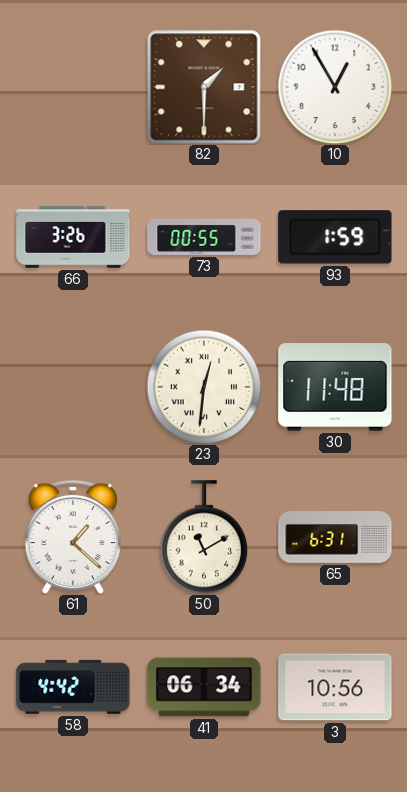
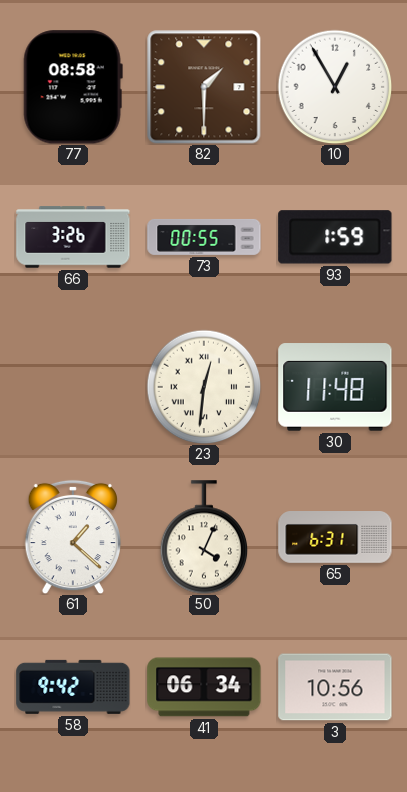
77: none -> 08:58 (73, 87)
50: 11:10 -> 4:04 (204, 537)
58: 4:42 -> 9:42 (73, 687)
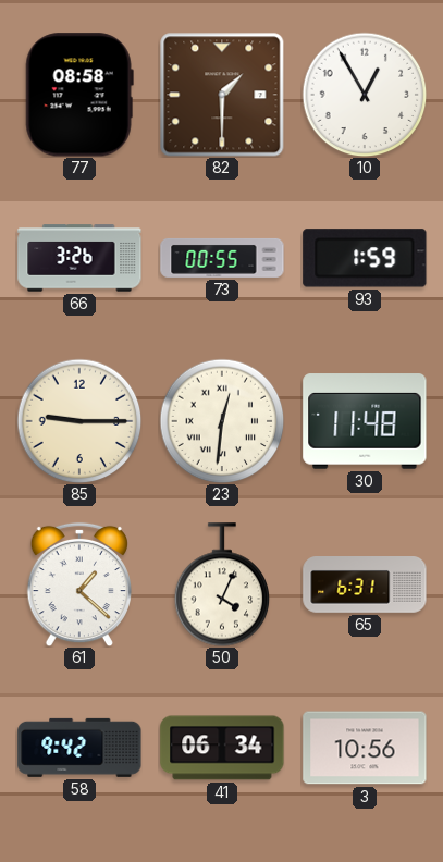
85: none -> 9:15 (79, 421)
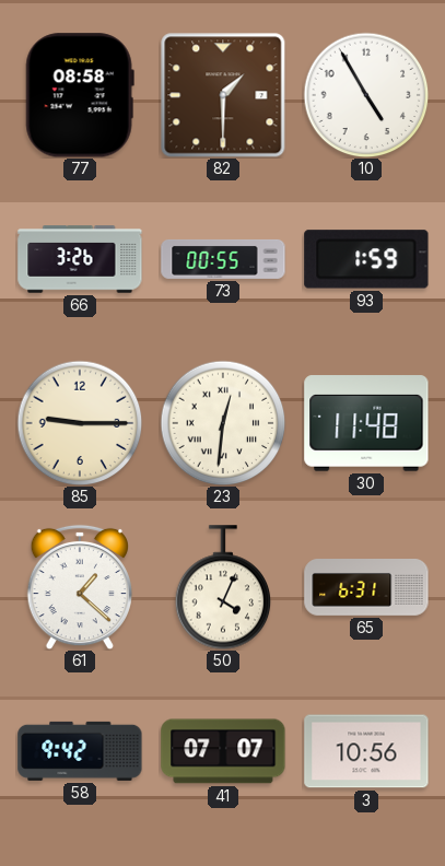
10: 12:55 -> 4:55 (366, 95)
41: 06:34 -> 07:07 (223, 751)
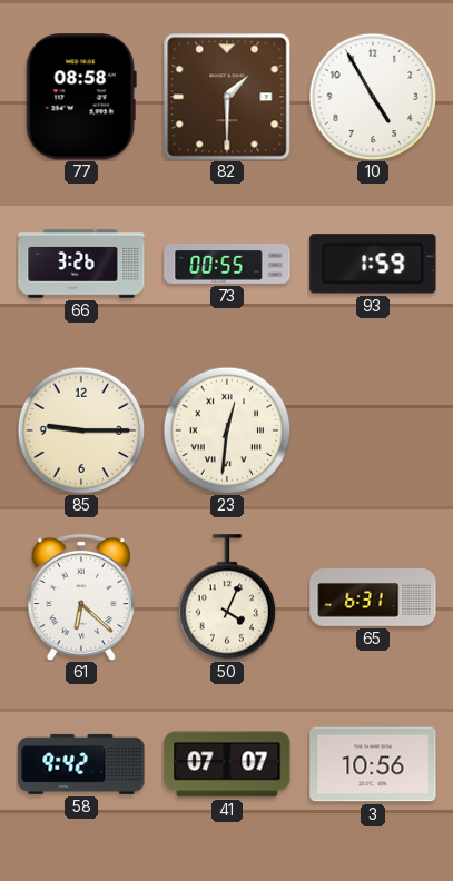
30: 11:48 -> none (366, 423)
61: 1:22 -> 6:22 (81, 597)
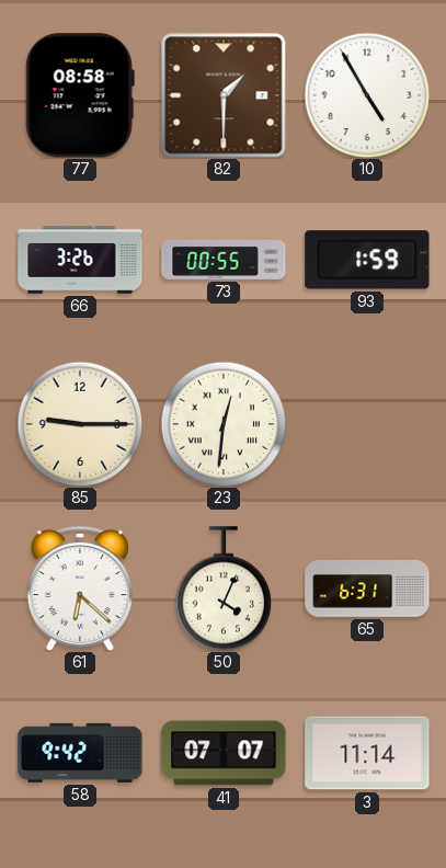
3: 10:56 -> 11:14 (367, 753)
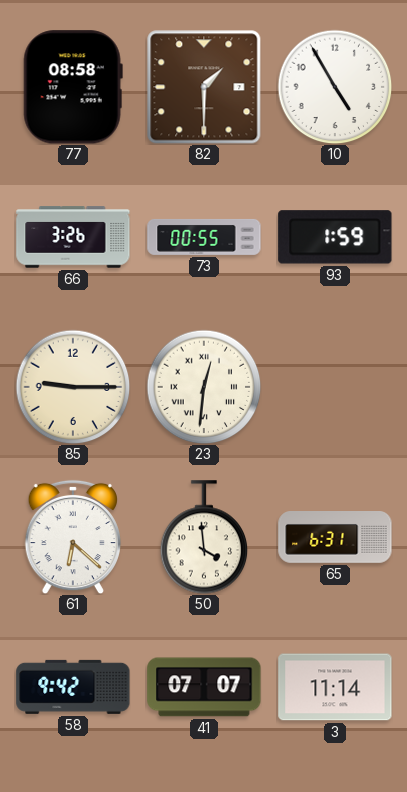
50: 4:04 -> 3:59 (204, 537)
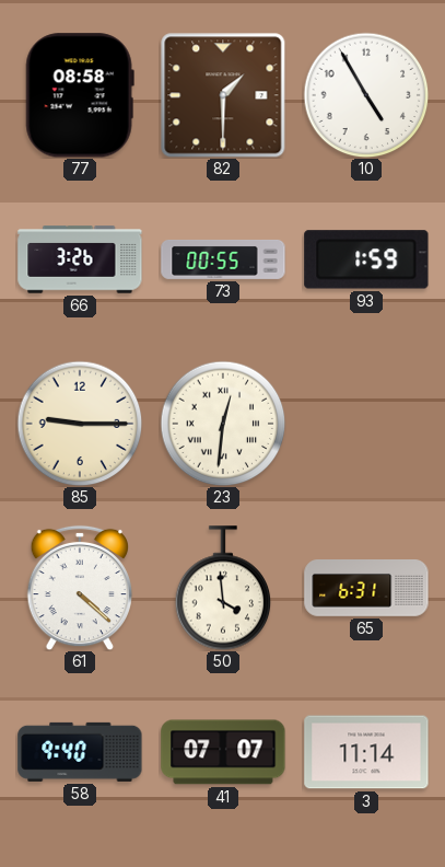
61: 6:22 -> 4:22 (80, 588)
58: 9:42 -> 9:40 (80, 752)
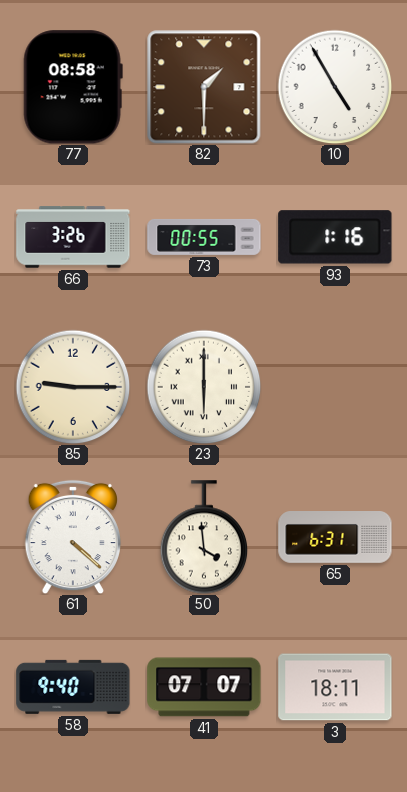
93: 1:59 -> 1:16 (335, 237)
23: 12:31 -> 6:00 (204, 387)
3: 11:14 -> 18:11 (335, 687)
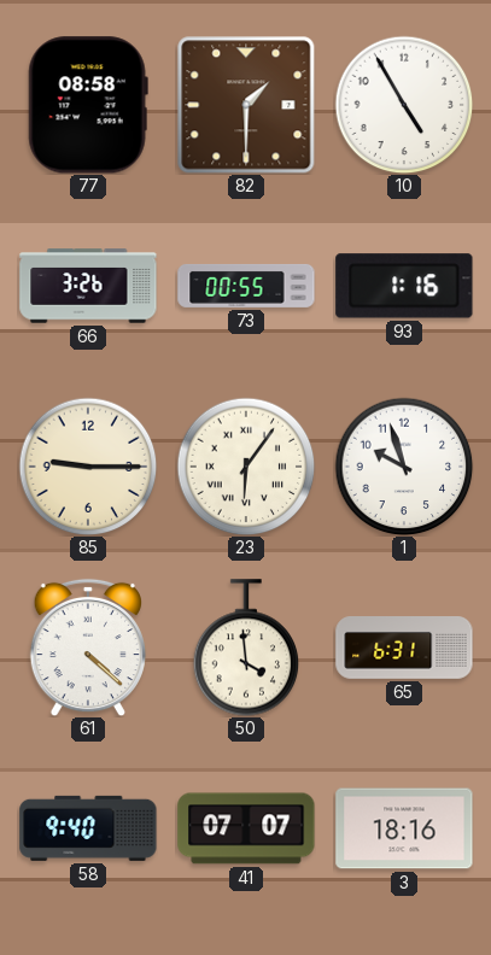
23: 6:00 -> 6:06 (246, 467)
1: none -> 9:57 (404, 467)
3: 18:11 -> 18:16 (404, 828)
